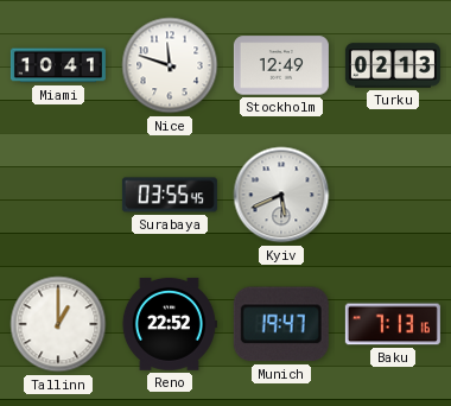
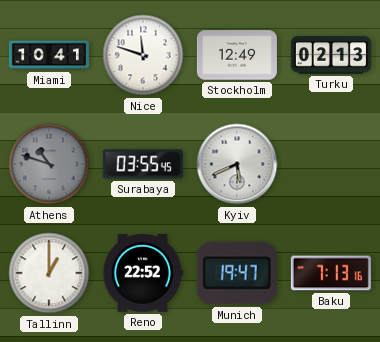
Athens: none -> 10:48 (49, 164)
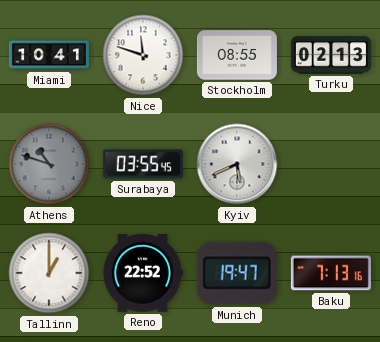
Stockholm: 12:49 -> 08:55 (237, 55)
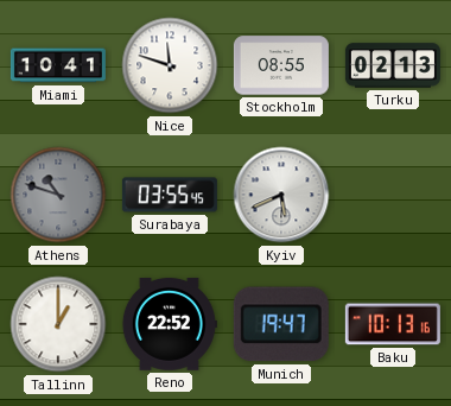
Baku: 7:13 -> 10:13 (393, 324)
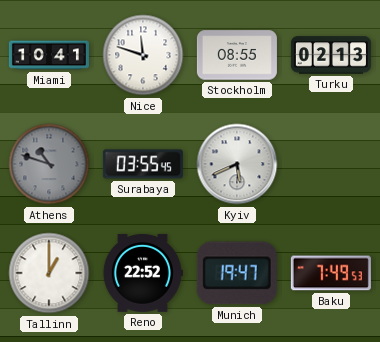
Baku: 10:13 -> 7:49 (331, 273)
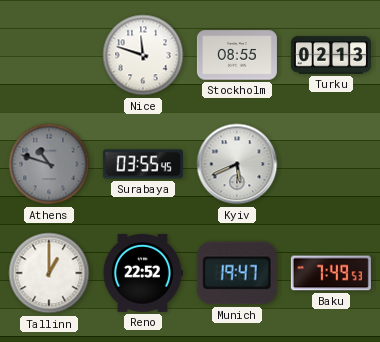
Miami: 10:41 -> none (49, 55)
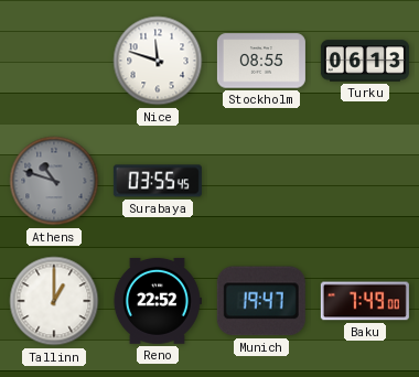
Turku: 02:13 -> 06:13 (365, 61)
Kyiv: 5:41 -> none (237, 164)
Baku: 7:49:53 -> 7:49:00 (365, 301)
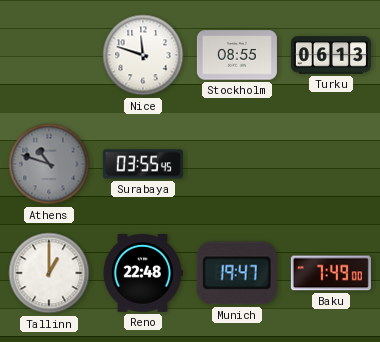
Reno: 22:52 -> 22:48 (142, 273)
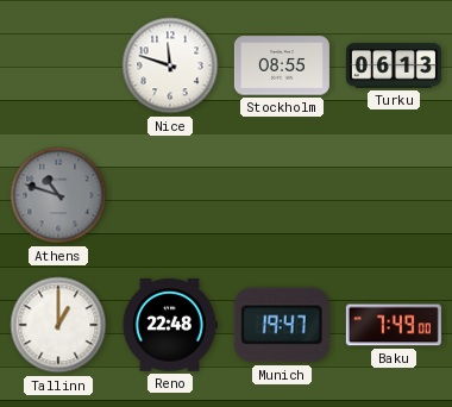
Surabaya: 03:55 -> none (143, 164)
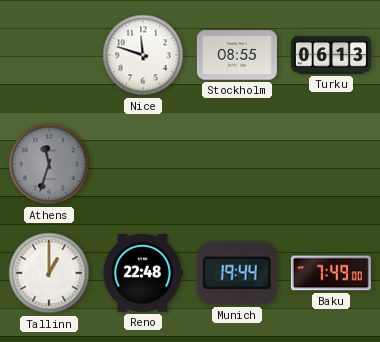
Athens: 10:48 -> 11:33 (49, 164)
Munich: 19:47 -> 19:44 (237, 273)
